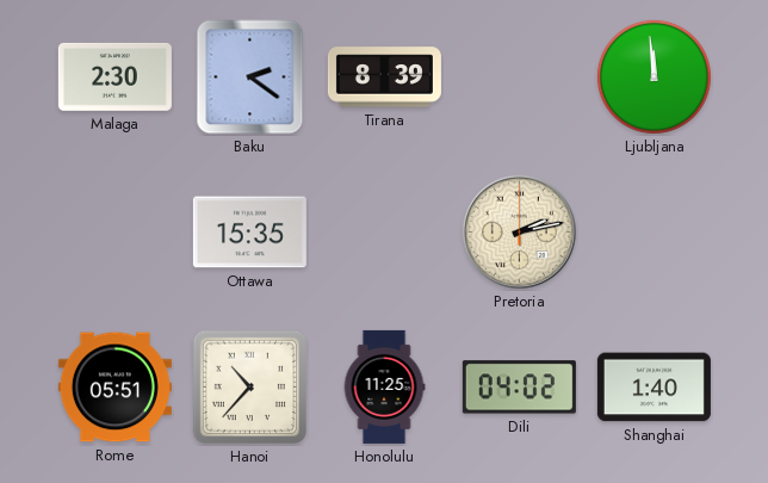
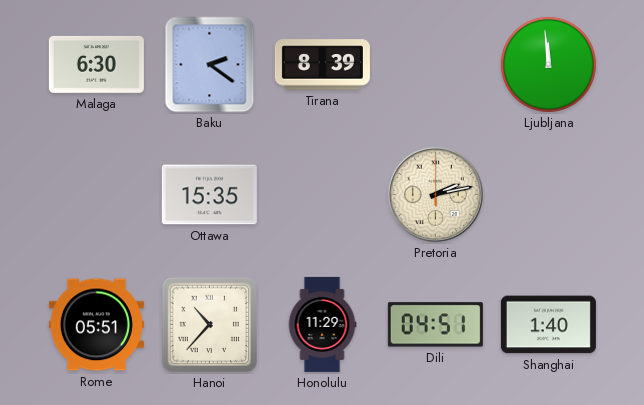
Malaga: 2:30 -> 6:30 (96, 64)
Honolulu: 11:25 -> 11:29 (322, 324)
Dili: 04:02 -> 04:51 (435, 325)
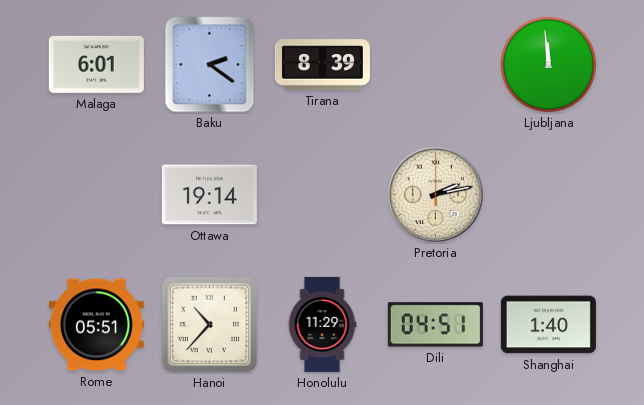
Malaga: 6:30 -> 6:01 (96, 64)
Ottawa: 15:35 -> 19:14 (209, 195)
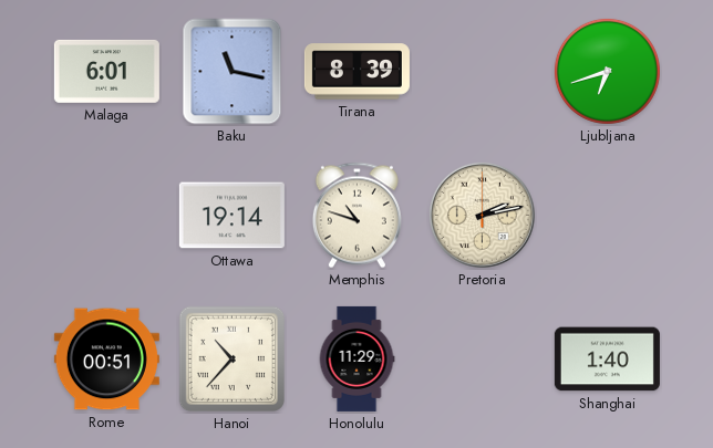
Baku: 2:21 -> 11:17 (232, 72)
Ljubljana: 11:59 -> 6:42 (607, 71)
Memphis: none -> 10:48 (356, 216)
Rome: 05:51 -> 00:51 (106, 360)
Dili: 04:51 -> none (435, 325)
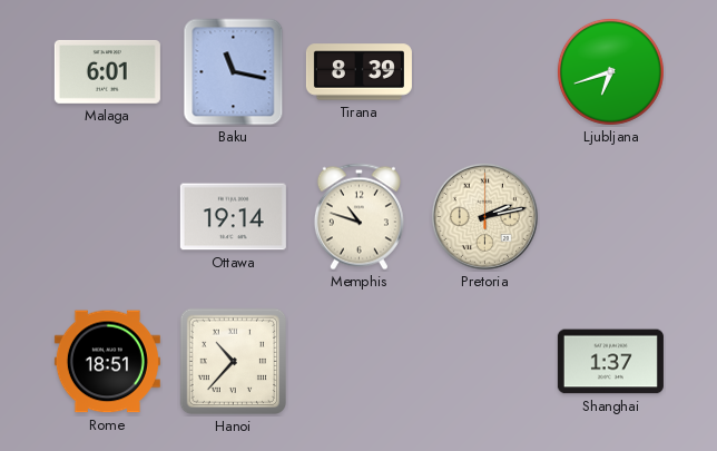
Rome: 00:51 -> 18:51 (107, 362)
Honolulu: 11:29 -> none (356, 358)
Shanghai: 1:40 -> 1:37 (610, 362)
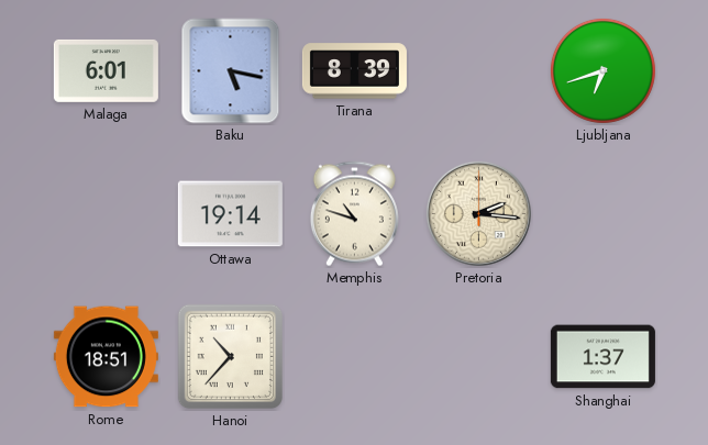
Baku: 11:17 -> 5:17 (231, 71)
Pretoria: 2:13 -> 2:16 (478, 213)
